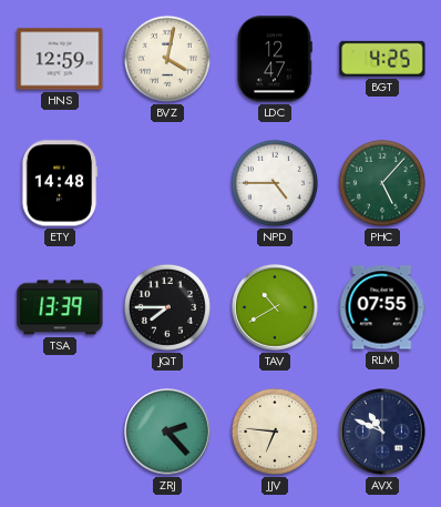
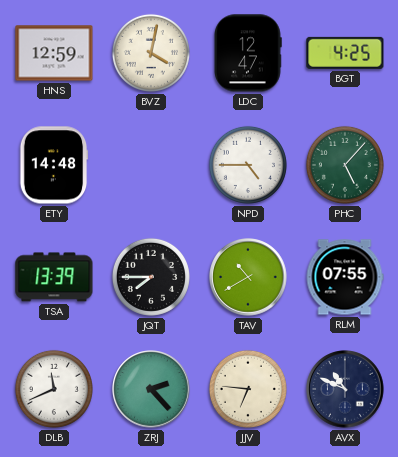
DLB: none -> 11:41 (54, 389)
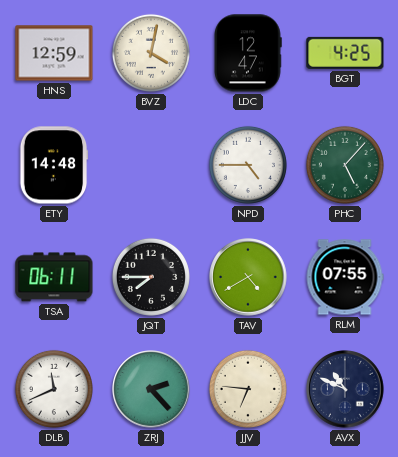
TSA: 13:39 -> 06:11 (54, 277)
TAV: 10:40 -> 4:40 (248, 277)
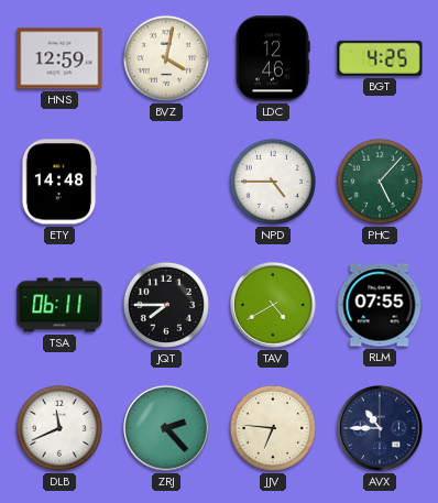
LDC: 12:47 -> 12:46 (273, 58)
AVX: 10:49 -> 10:45 (380, 428)
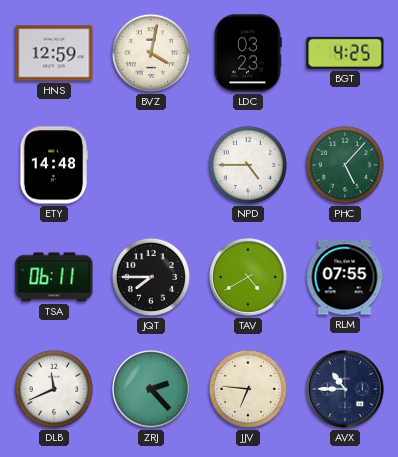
LDC: 12:46 -> 03:23 (248, 53)
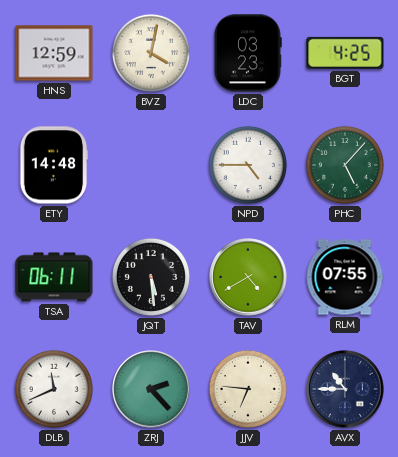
JQT: 7:45 -> 5:29 (151, 277)
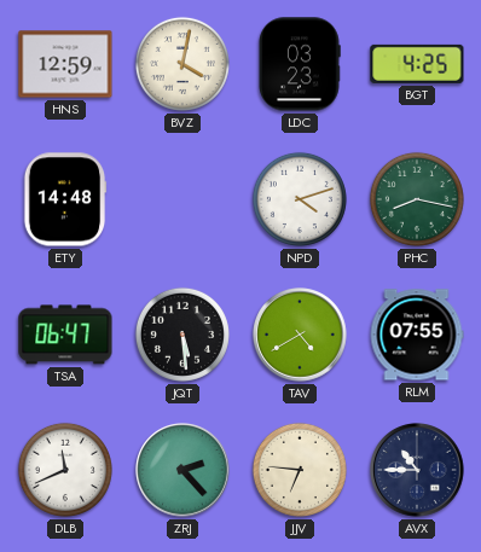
NPD: 4:45 -> 4:12 (300, 199)
PHC: 5:07 -> 8:17 (417, 199)
TSA: 06:11 -> 06:47 (65, 335)
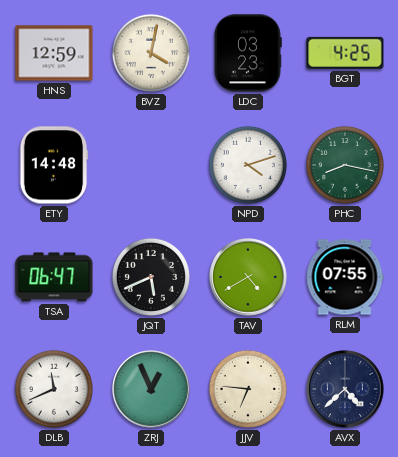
JQT: 5:29 -> 5:41 (151, 277)
ZRJ: 2:23 -> 12:56 (151, 389)
AVX: 10:45 -> 4:38 (345, 389)
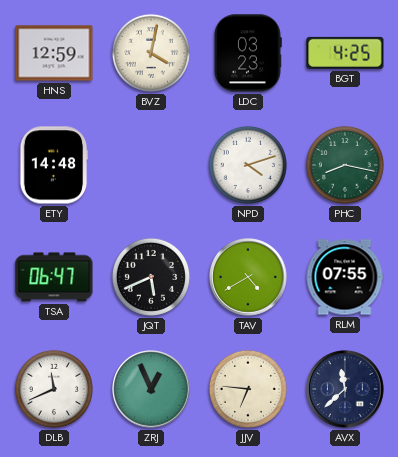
AVX: 4:38 -> 11:38 (345, 389)
